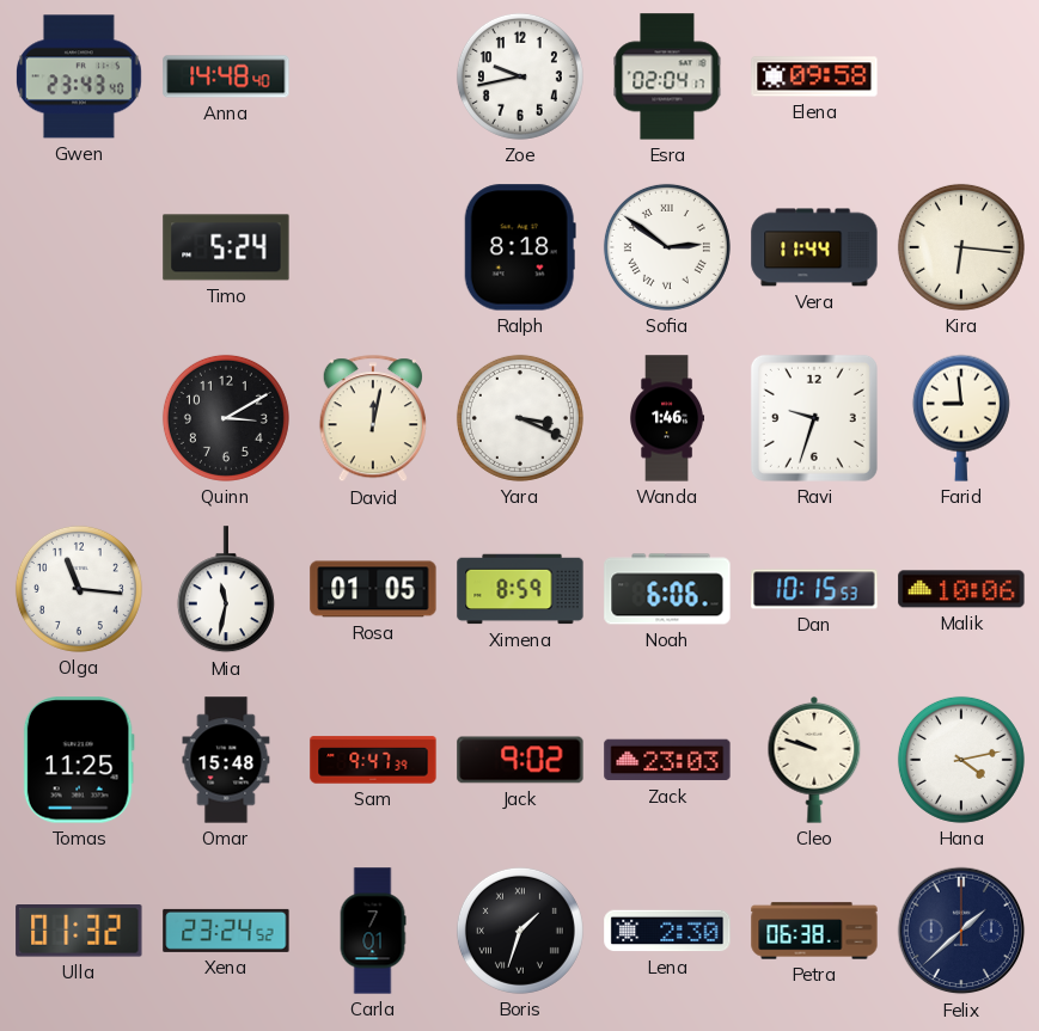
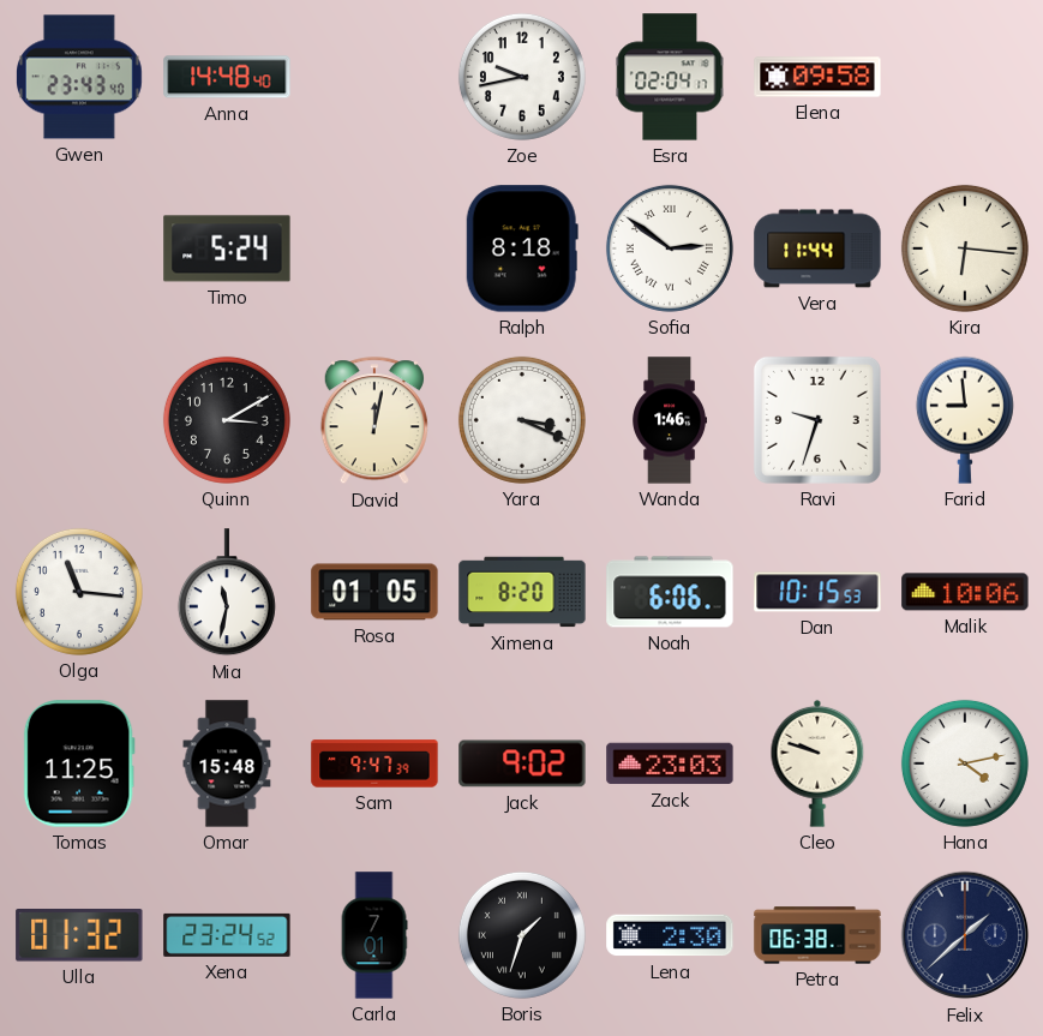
Ximena: 8:59 -> 8:20 (522, 592)
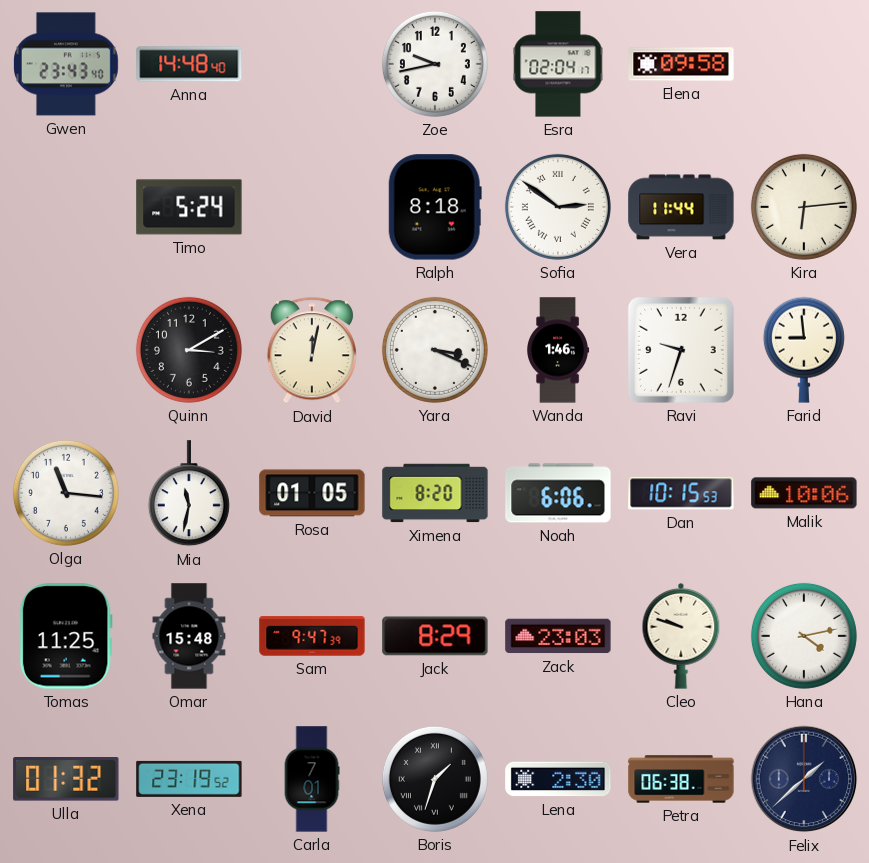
Kira: 6:16 -> 6:14 (804, 207)
Jack: 9:02 -> 8:29 (435, 636)
Xena: 23:24 -> 23:19 (189, 779)
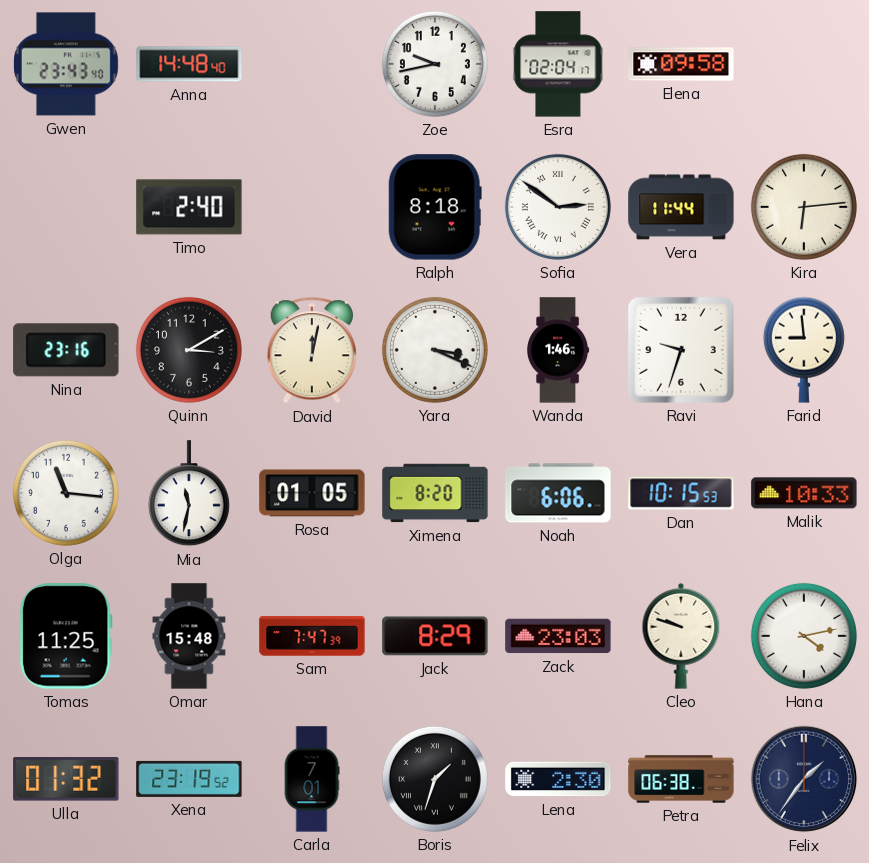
Timo: 5:24 -> 2:40 (189, 207)
Nina: none -> 23:16 (66, 350)
Malik: 10:06 -> 10:33 (804, 493)
Sam: 9:47 -> 7:47 (312, 636)
Felix: 1:38 -> 1:36 (804, 779)
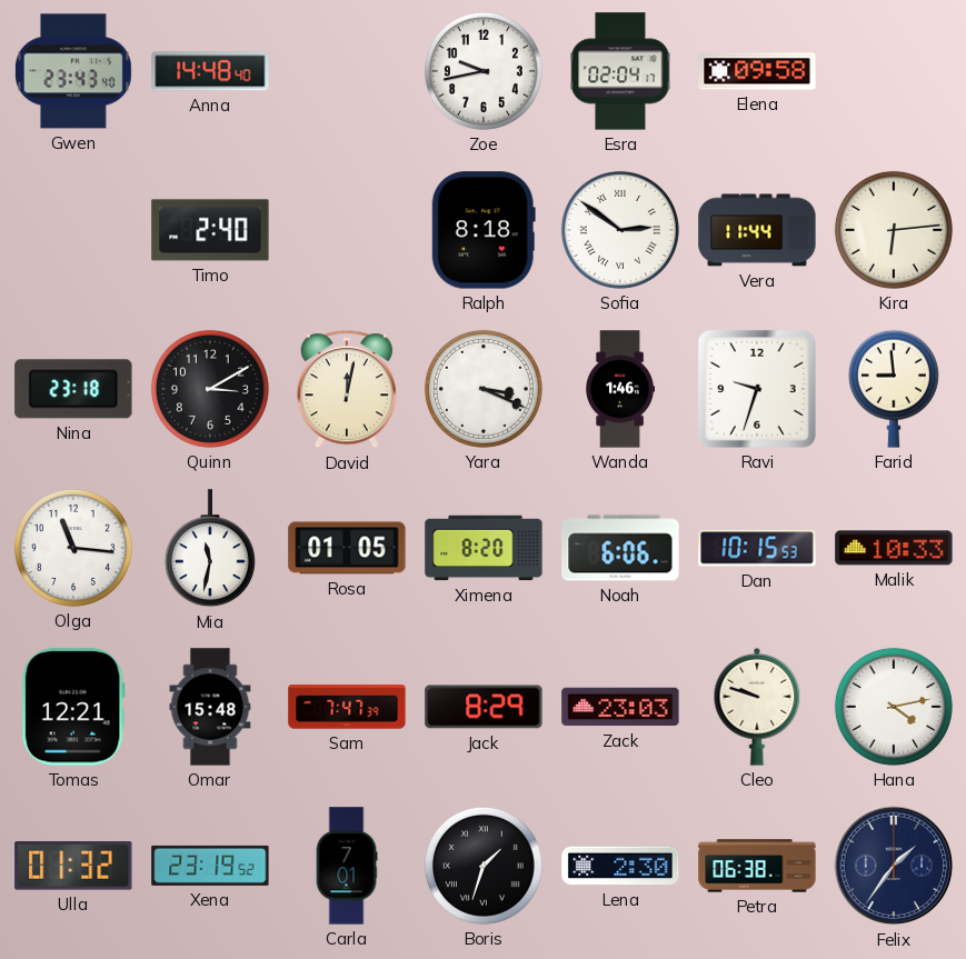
Nina: 23:16 -> 23:18 (73, 389)
Tomas: 11:25 -> 12:21 (73, 707)
